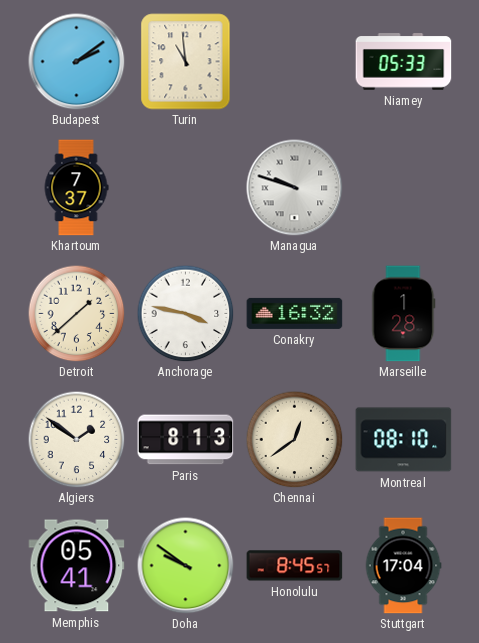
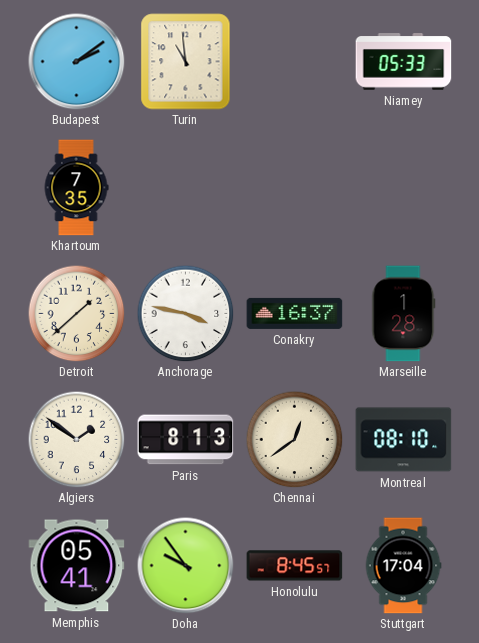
Khartoum: 7:37 -> 7:35 (76, 188)
Managua: 9:48 -> none (295, 188)
Conakry: 16:32 -> 16:37 (295, 313)
Doha: 9:51 -> 9:54 (186, 566)
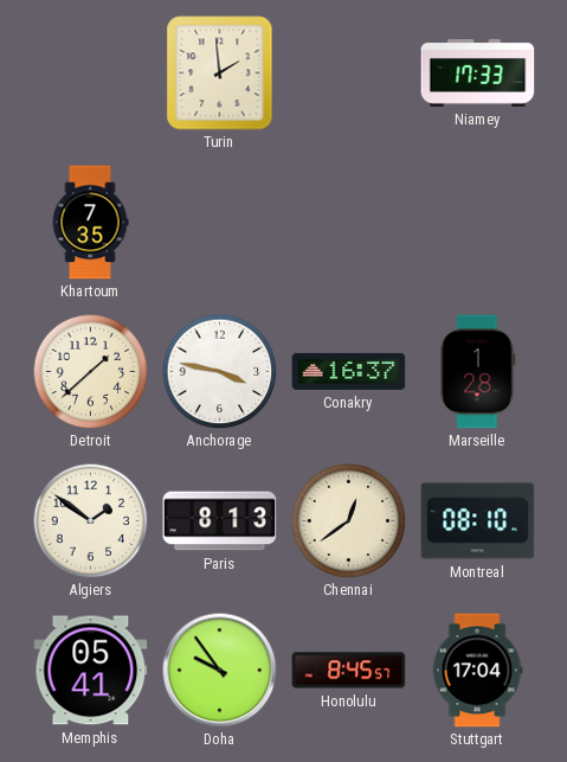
Budapest: 2:09 -> none (77, 62)
Turin: 10:59 -> 1:59 (220, 73)
Niamey: 05:33 -> 17:33 (478, 73)
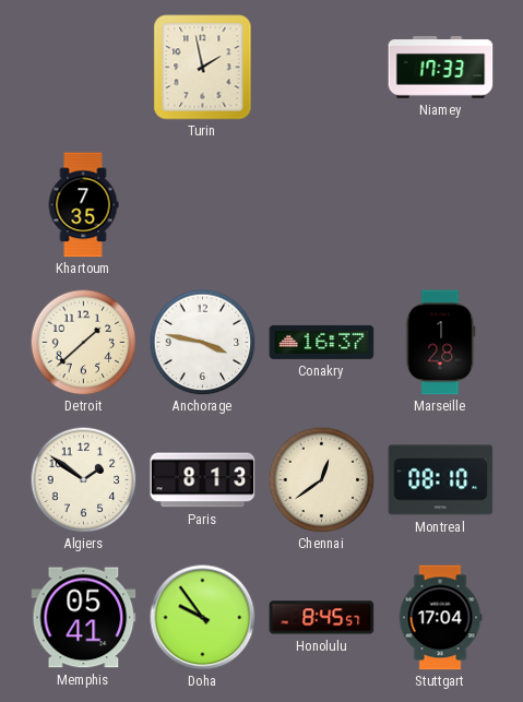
Turin: 1:59 -> 1:58 (203, 68)
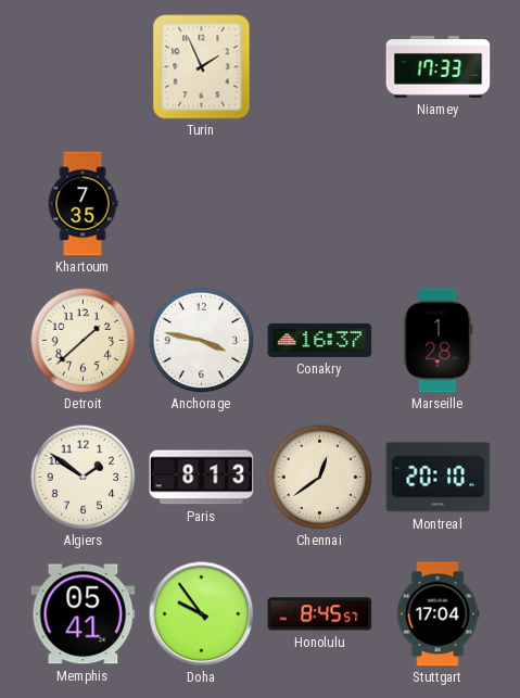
Turin: 1:58 -> 1:56 (202, 67)
Montreal: 08:10 -> 20:10 (439, 478)
